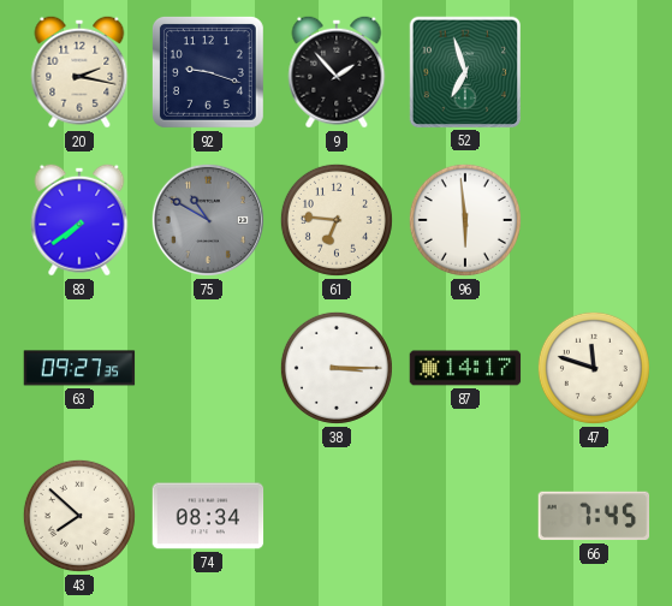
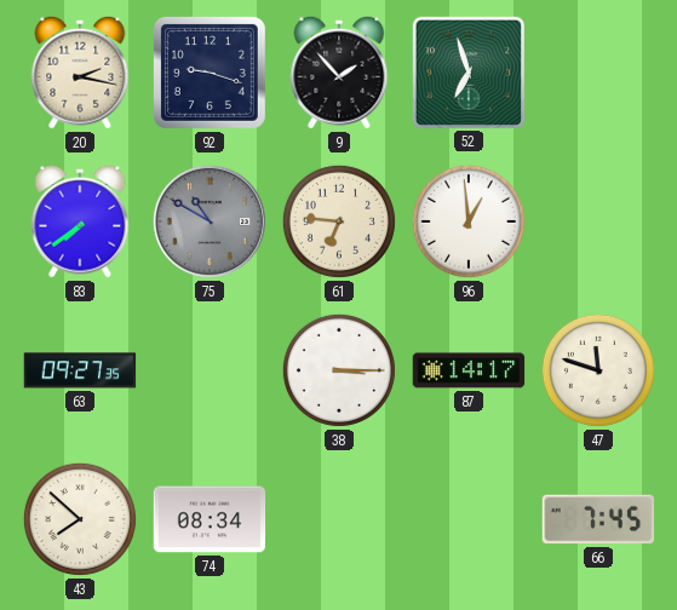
96: 5:59 -> 12:59 (469, 221)
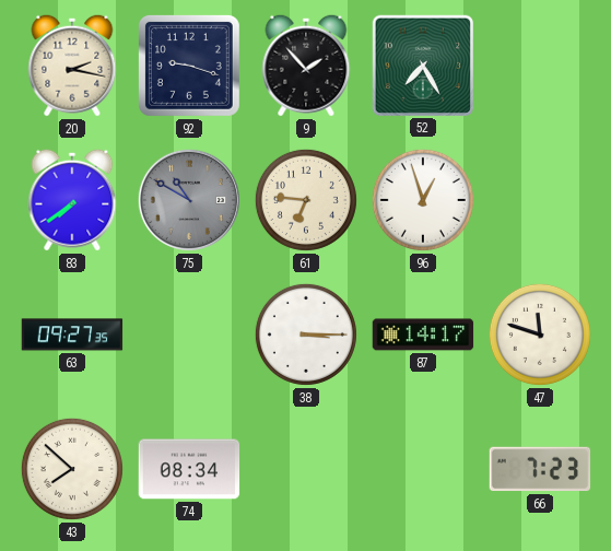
52: 6:57 -> 7:25 (422, 65)
96: 12:59 -> 12:57 (423, 200)
66: 7:45 -> 7:23 (540, 469)
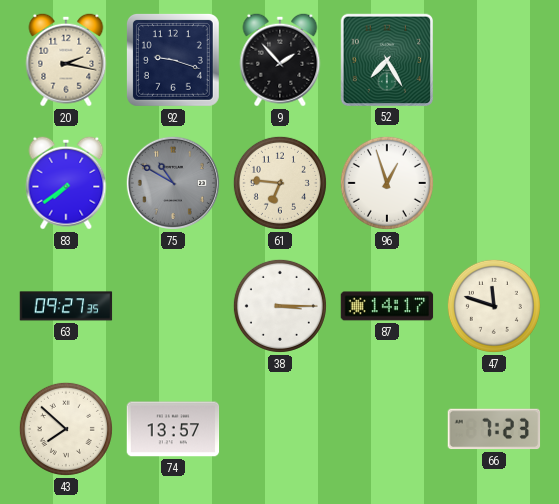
74: 08:34 -> 13:57 (173, 429)
